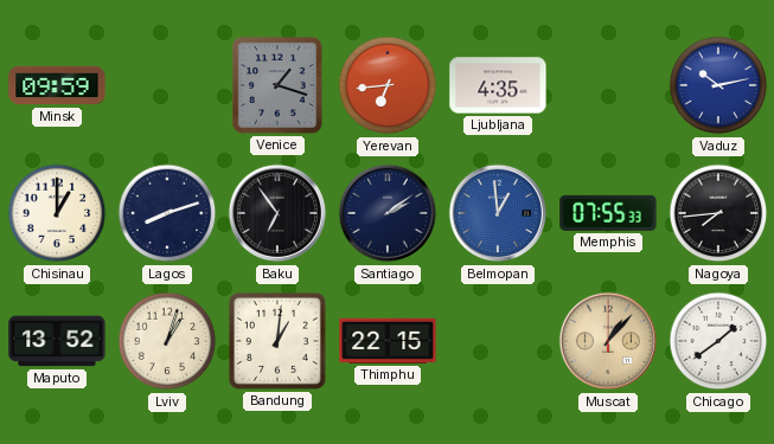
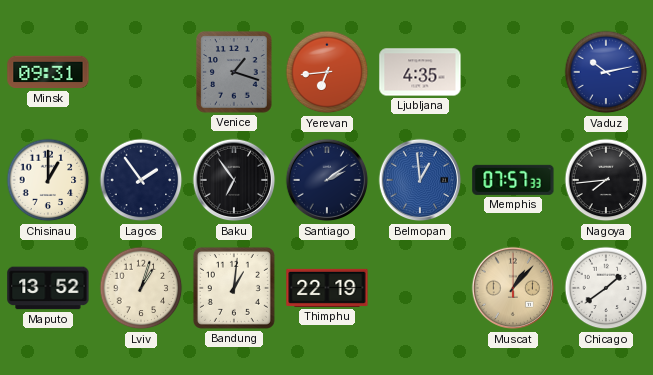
Minsk: 09:59 -> 09:31 (48, 72)
Lagos: 8:12 -> 1:54 (141, 180)
Memphis: 07:55 -> 07:57 (513, 180)
Thimphu: 22:15 -> 22:19 (327, 288)
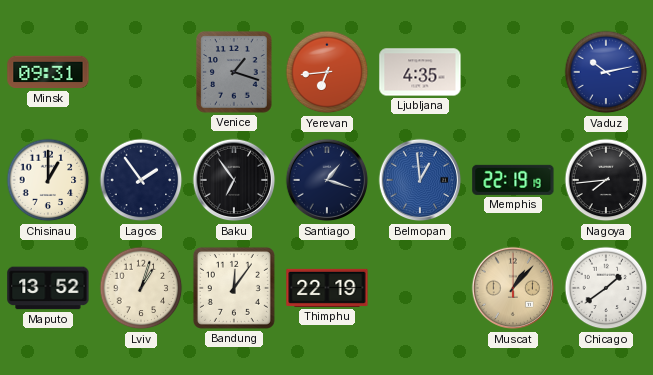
Santiago: 2:09 -> 1:18 (327, 180)
Memphis: 07:57 -> 22:19 (513, 180)
Bandung: 1:01 -> 12:06 (234, 288)
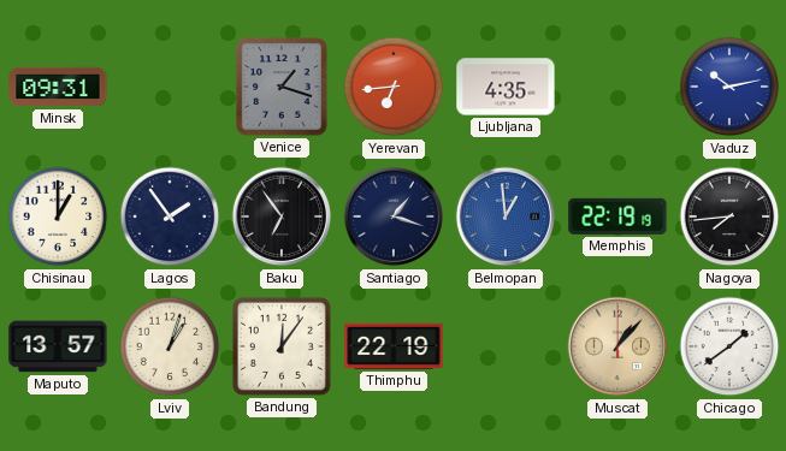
Maputo: 13:52 -> 13:57 (58, 346)
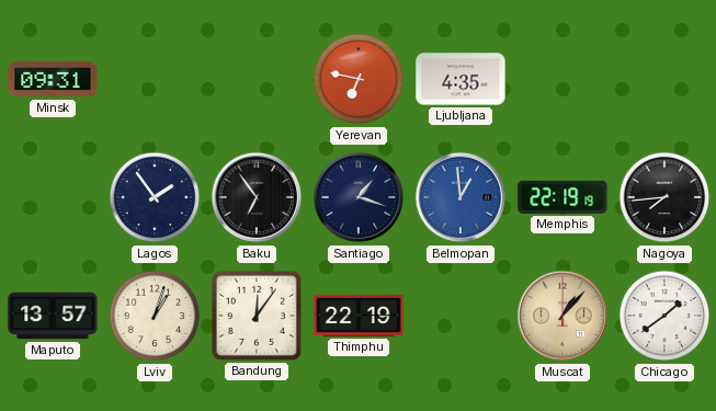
Venice: 1:18 -> none (282, 87)
Yerevan: 6:44 -> 6:47 (359, 79)
Vaduz: 10:13 -> none (729, 87)
Chisinau: 1:00 -> none (58, 216)
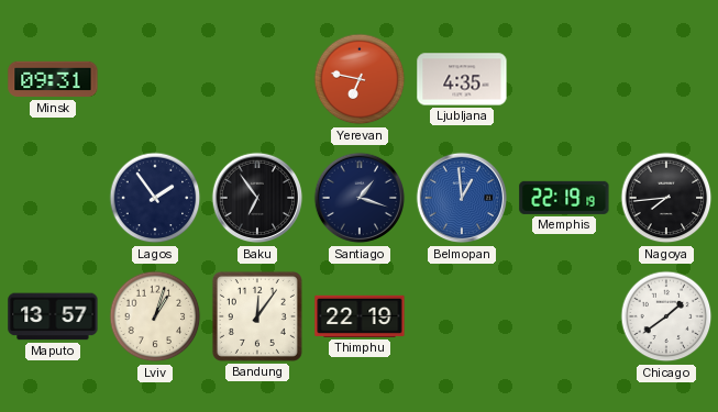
Muscat: 1:07 -> none (562, 316)
